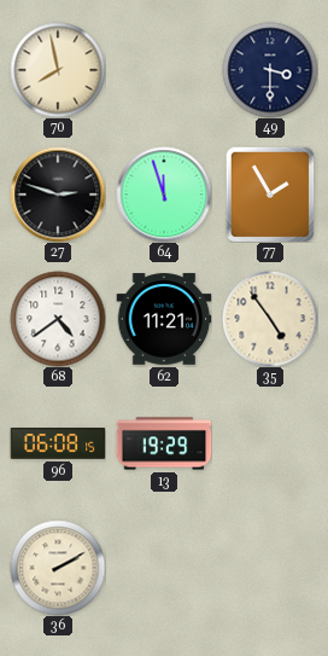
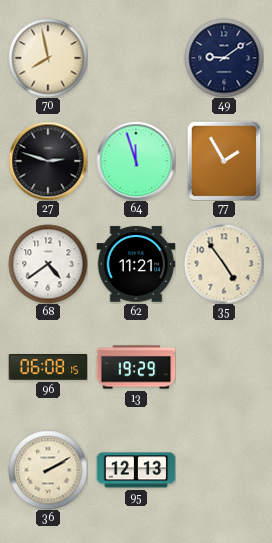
49: 3:30 -> 9:09 (224, 58)
95: none -> 12:13 (136, 470)
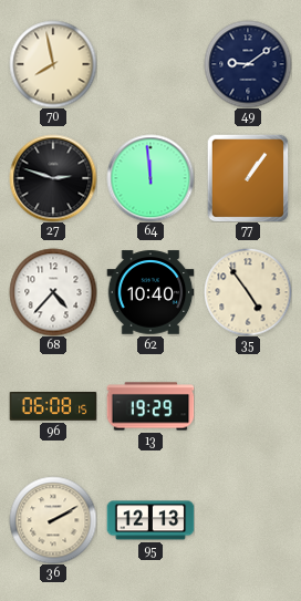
64: 11:57 -> 11:59 (150, 178)
77: 1:55 -> 1:06 (248, 178)
68: 4:39 -> 4:37 (53, 292)
62: 11:21 -> 10:40 (150, 292)
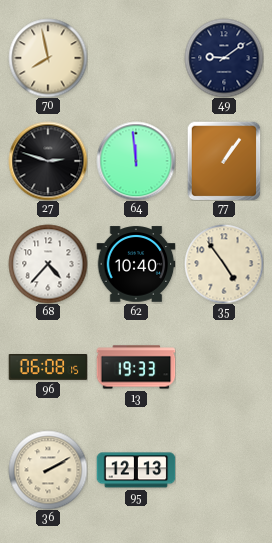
13: 19:29 -> 19:33 (136, 367)
